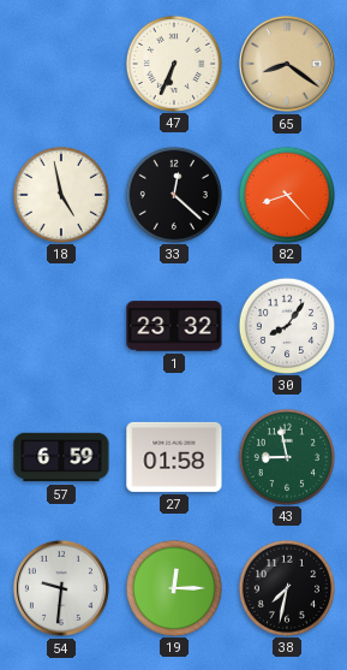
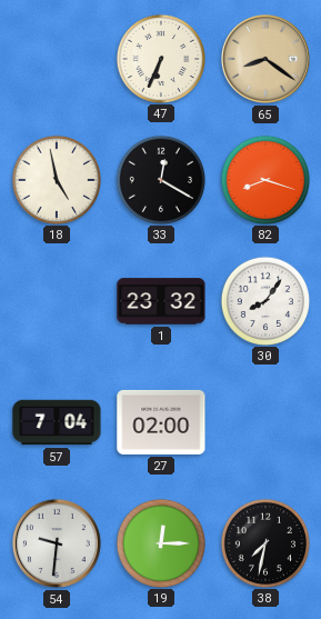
33: 12:22 -> 12:20 (160, 179)
82: 8:23 -> 8:18 (264, 179)
57: 6:59 -> 7:04 (57, 422)
27: 01:58 -> 02:00 (161, 422)
43: 8:58 -> none (286, 456)
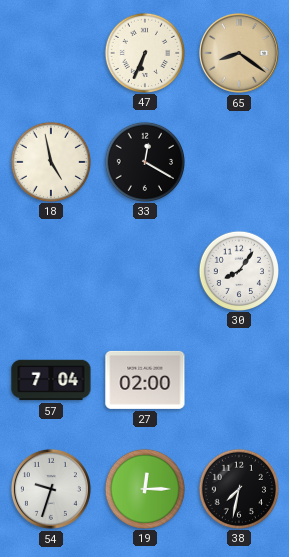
82: 8:18 -> none (264, 179)
1: 23:32 -> none (161, 301)
54: 9:31 -> 9:33 (51, 489)
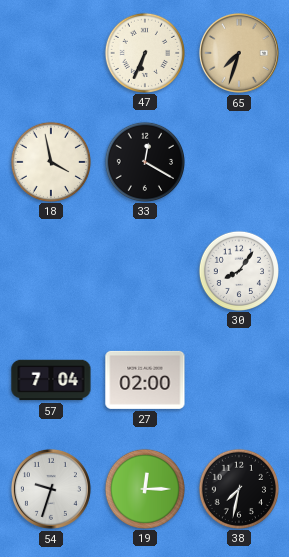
65: 8:21 -> 7:33 (239, 53)
18: 4:58 -> 3:58 (50, 161)
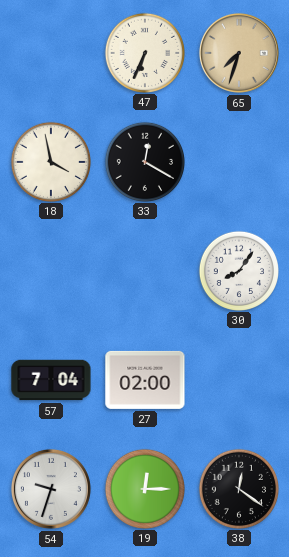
38: 7:32 -> 12:21 (238, 488)
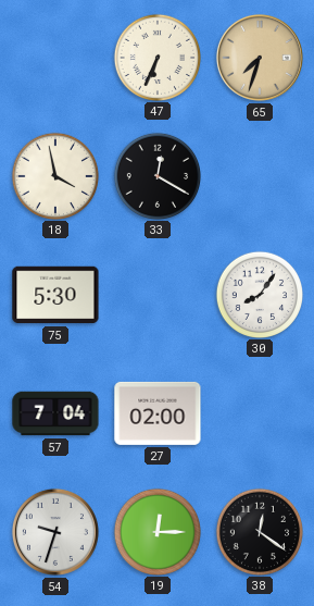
75: none -> 5:30 (55, 295)
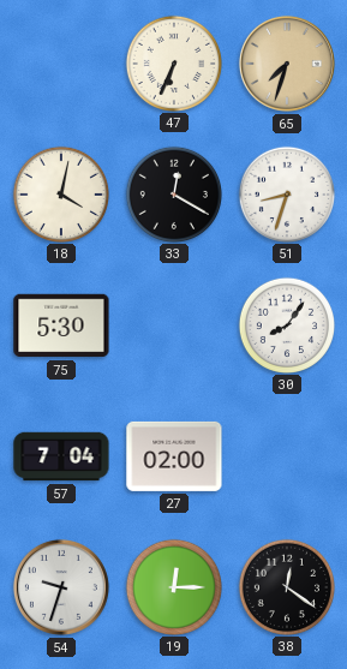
18: 3:58 -> 4:02 (60, 193)
51: none -> 8:33 (286, 193)
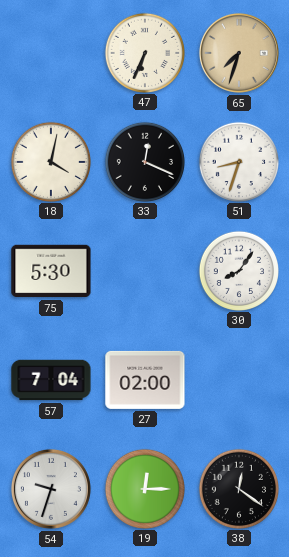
33: 12:20 -> 12:19 (144, 161)
